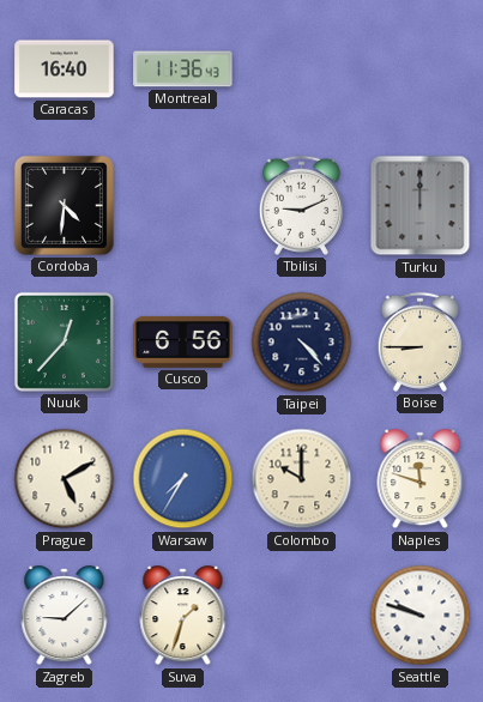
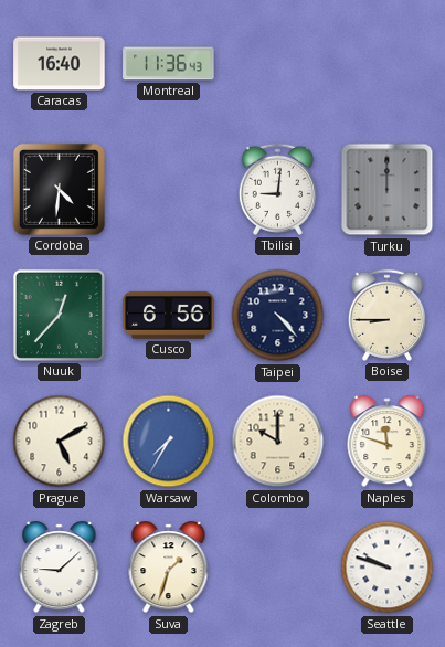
Tbilisi: 9:11 -> 9:01 (277, 189)
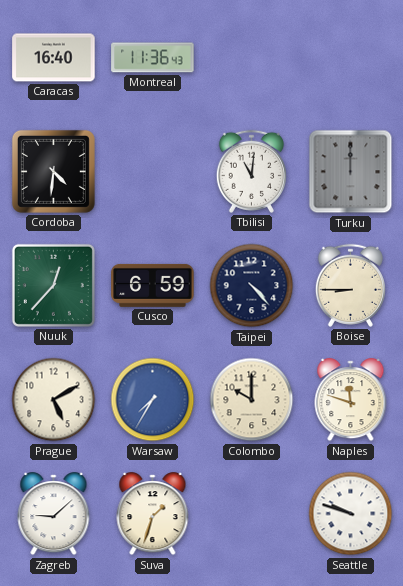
Tbilisi: 9:01 -> 11:01 (251, 171)
Cusco: 6:56 -> 6:59 (153, 285)
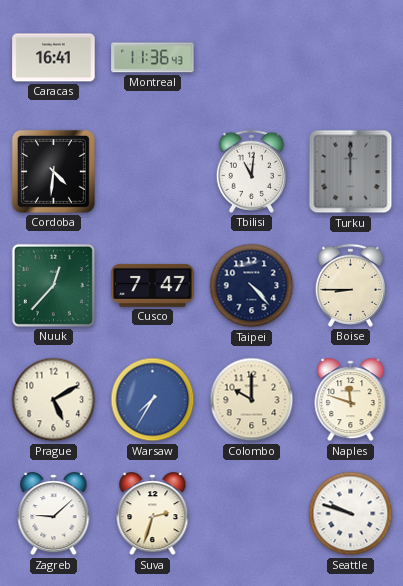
Caracas: 16:40 -> 16:41 (54, 58)
Cusco: 6:59 -> 7:47 (153, 285)
Suva: 1:33 -> 2:33 (153, 514)
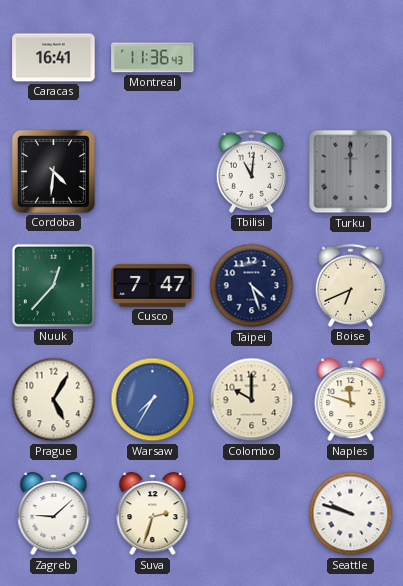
Taipei: 4:23 -> 4:27 (252, 286)
Boise: 8:45 -> 6:41 (350, 285)
Prague: 5:10 -> 5:05 (54, 400)
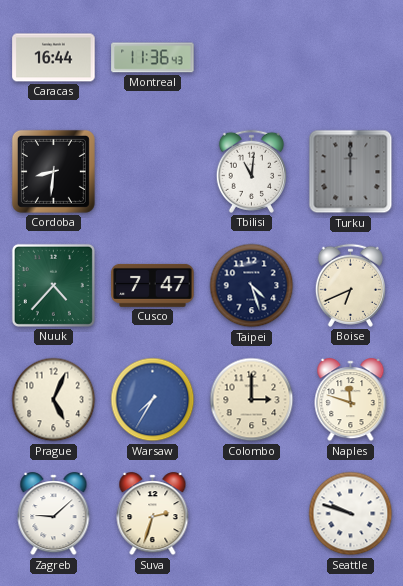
Caracas: 16:41 -> 16:44 (54, 58)
Cordoba: 4:31 -> 8:31 (53, 171)
Nuuk: 12:37 -> 4:37 (53, 285)
Prague: 5:05 -> 5:04 (54, 400)
Colombo: 10:00 -> 3:00 (252, 400)
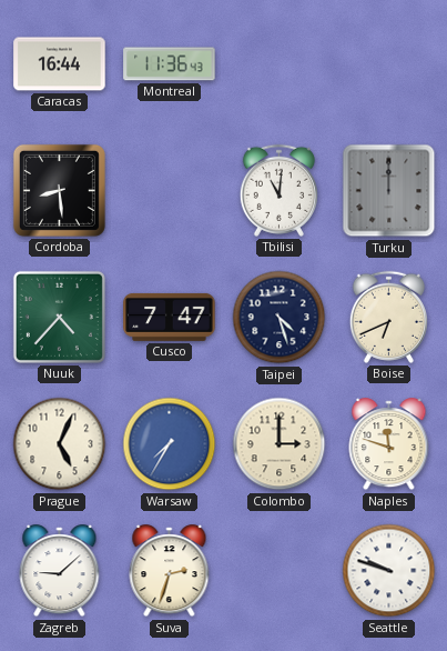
Cordoba: 8:31 -> 8:29 (59, 190)
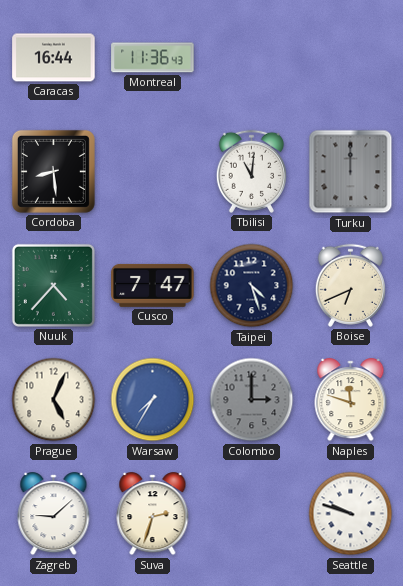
Colombo dial: cream -> grey (252, 400)
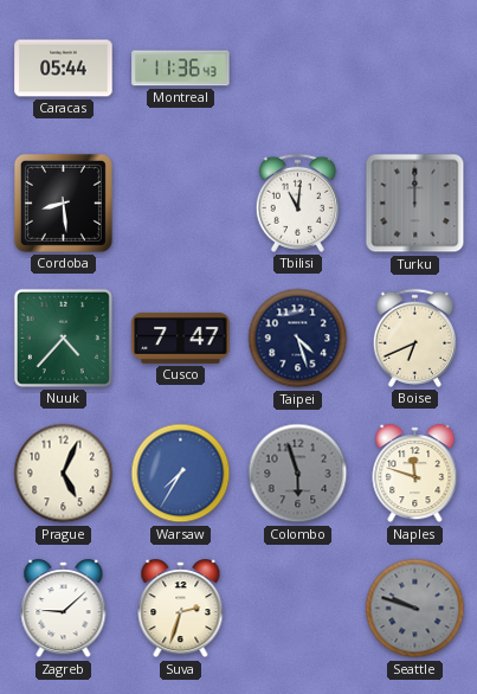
Caracas: 16:44 -> 05:44 (64, 69)
Colombo: 3:00 -> 5:57 (298, 474)
Seattle dial: white -> grey (415, 609)
